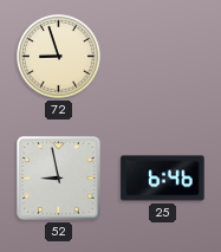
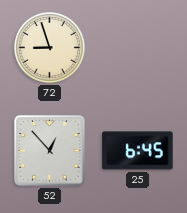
52: 8:58 -> 12:53 (50, 151)
25: 6:46 -> 6:45 (138, 151)
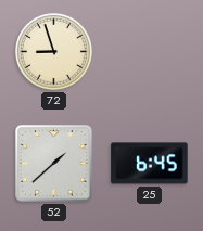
52: 12:53 -> 1:38 (54, 164)
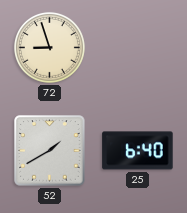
52: 1:38 -> 1:40 (50, 151)
25: 6:45 -> 6:40 (138, 151)
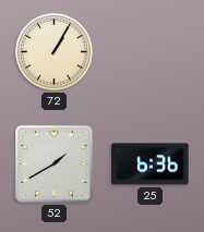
72: 8:57 -> 1:05 (53, 51)
25: 6:40 -> 6:36 (151, 164)
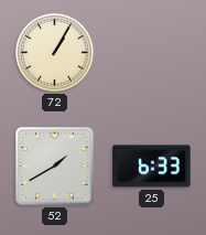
25: 6:36 -> 6:33 (152, 167)
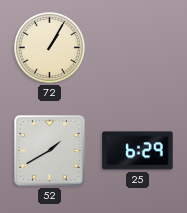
25: 6:33 -> 6:29 (138, 151)
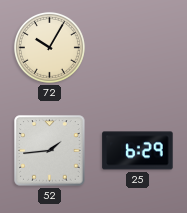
72: 1:05 -> 10:05 (49, 47)
52: 1:40 -> 1:44 (50, 151)
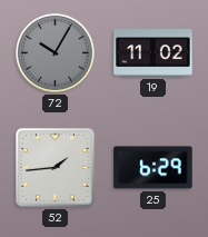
72 dial: cream -> grey (55, 52)
19: none -> 11:02 (153, 53)
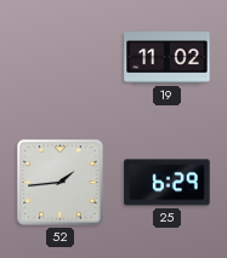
72: 10:05 -> none (55, 52)
